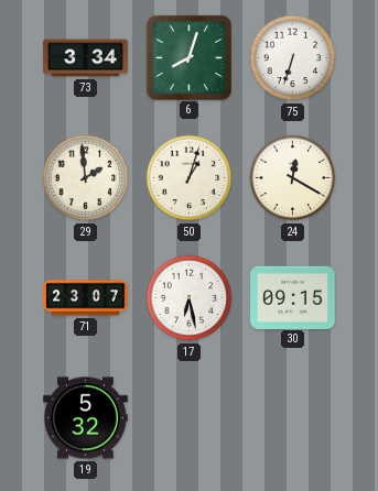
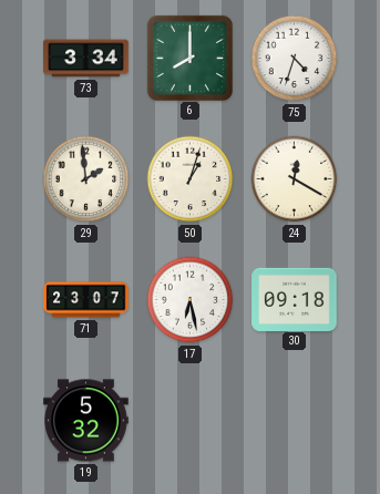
6: 8:03 -> 8:00 (189, 58)
75: 6:33 -> 4:33 (295, 59)
30: 09:15 -> 09:18 (295, 299)
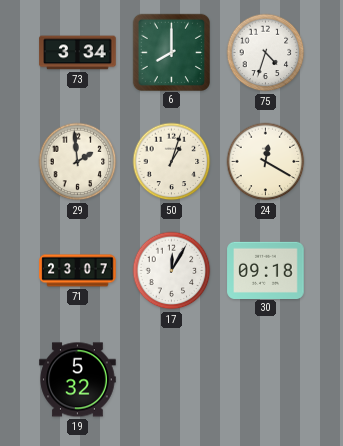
17: 6:28 -> 12:05 (172, 271)
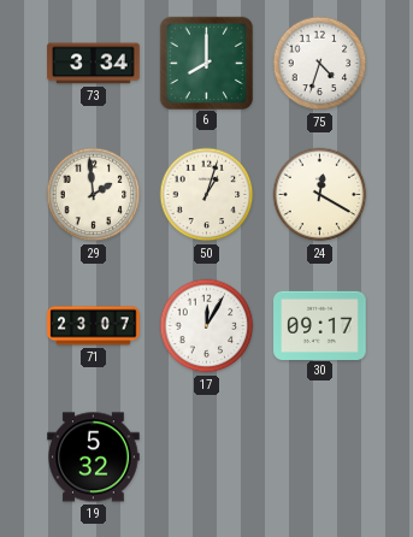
30: 09:18 -> 09:17 (320, 325)
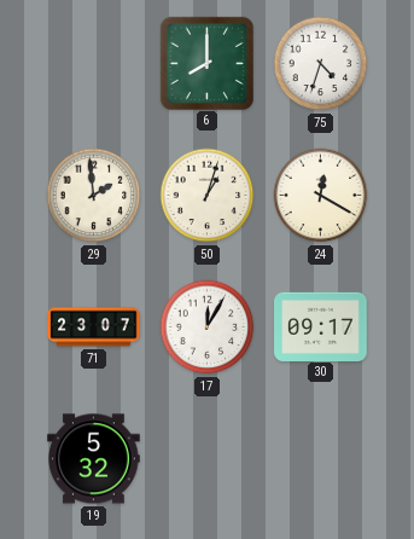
73: 3:34 -> none (94, 64)
